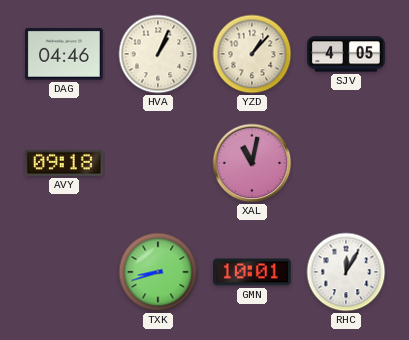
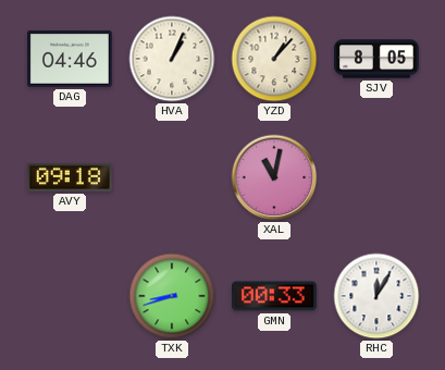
SJV: 4:05 -> 8:05 (378, 59)
GMN: 10:01 -> 00:33 (275, 296)
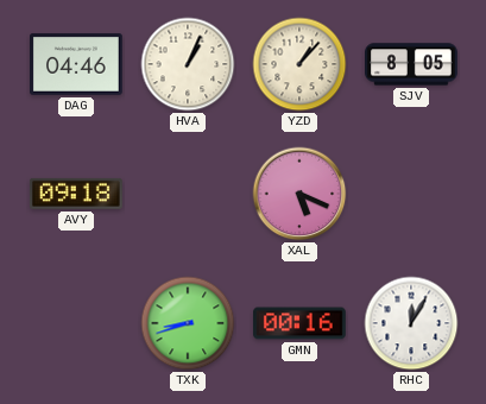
XAL: 11:02 -> 5:19 (299, 194)
GMN: 00:33 -> 00:16 (301, 323)
